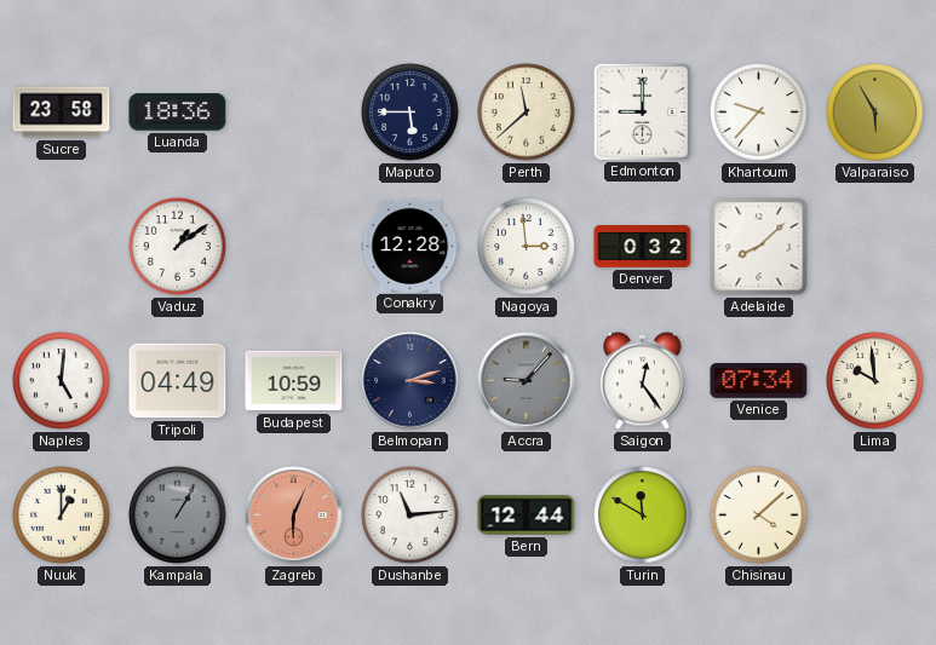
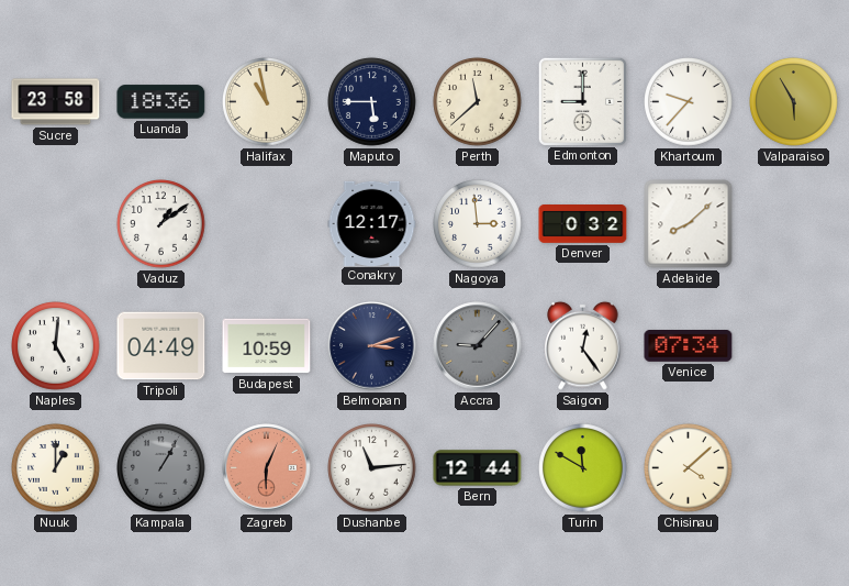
Halifax: none -> 10:58 (267, 102)
Conakry: 12:28 -> 12:17 (372, 223)
Lima: 9:59 -> none (875, 381)
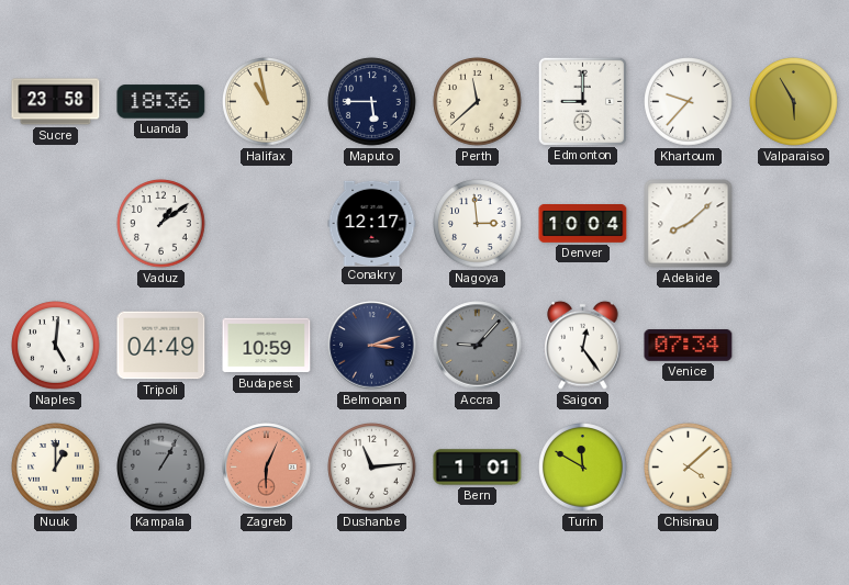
Denver: 0:32 -> 10:04 (583, 224)
Bern: 12:44 -> 1:01 (478, 468)
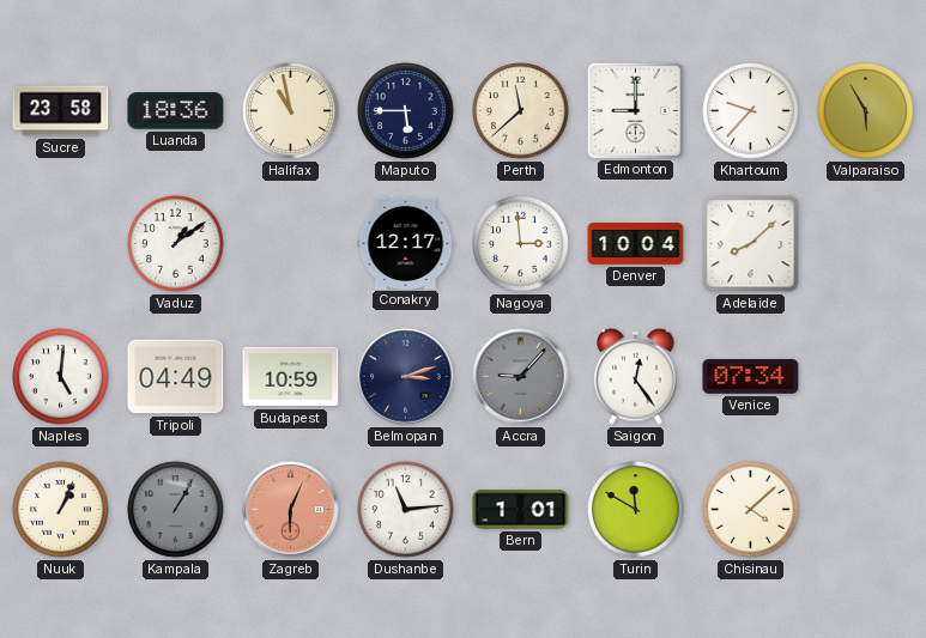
Nuuk: 1:00 -> 1:04 (61, 510)
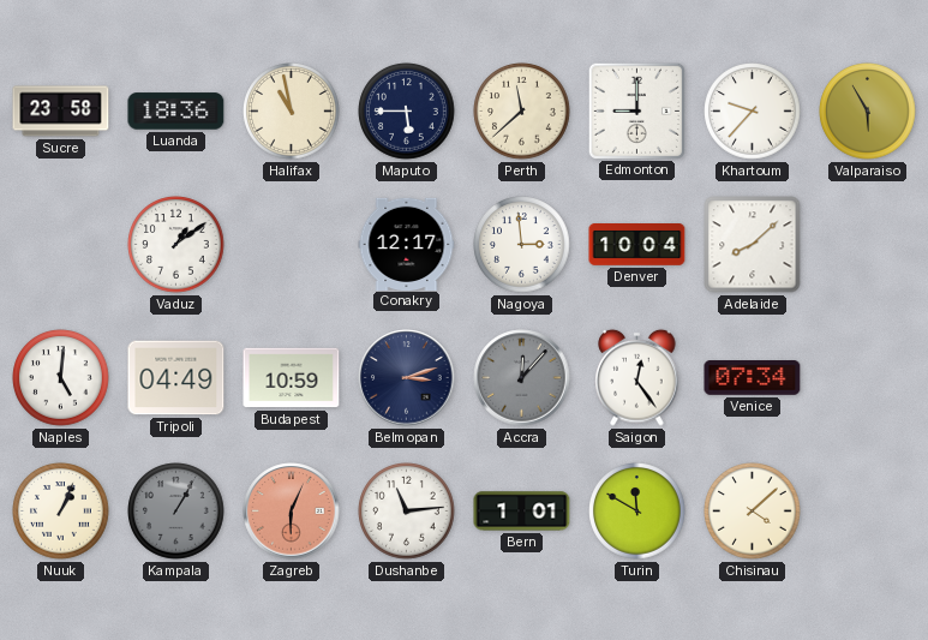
Accra: 9:07 -> 12:07 (522, 378)
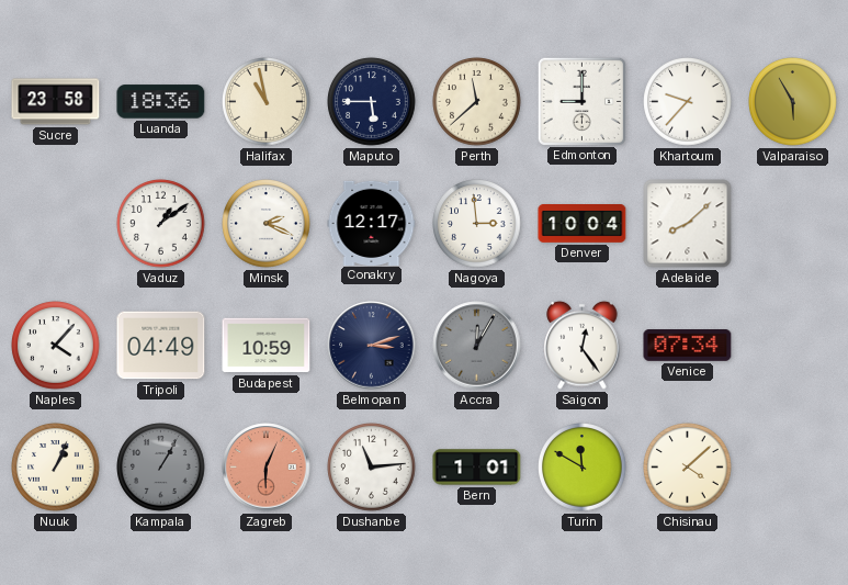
Minsk: none -> 2:19 (267, 224)
Naples: 5:01 -> 4:07 (56, 346)
Accra: 12:07 -> 12:05 (477, 346)
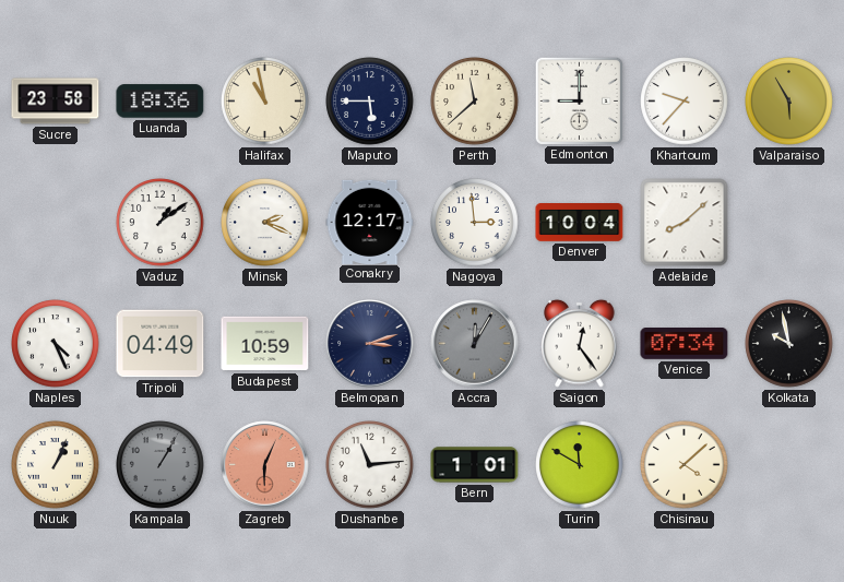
Naples: 4:07 -> 4:26 (56, 344)
Kolkata: none -> 9:58 (789, 344)
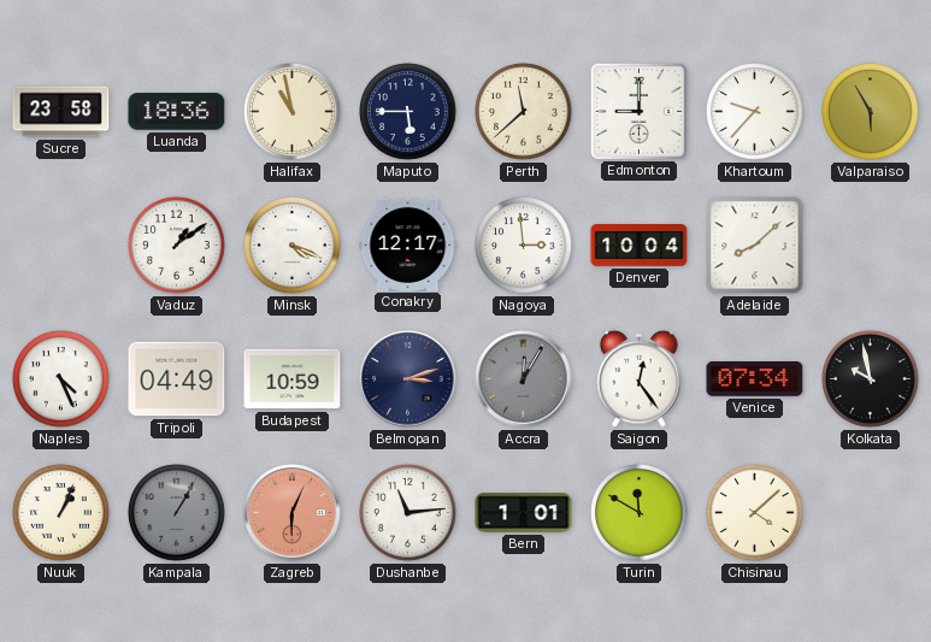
Minsk: 2:19 -> 4:19 (293, 246)
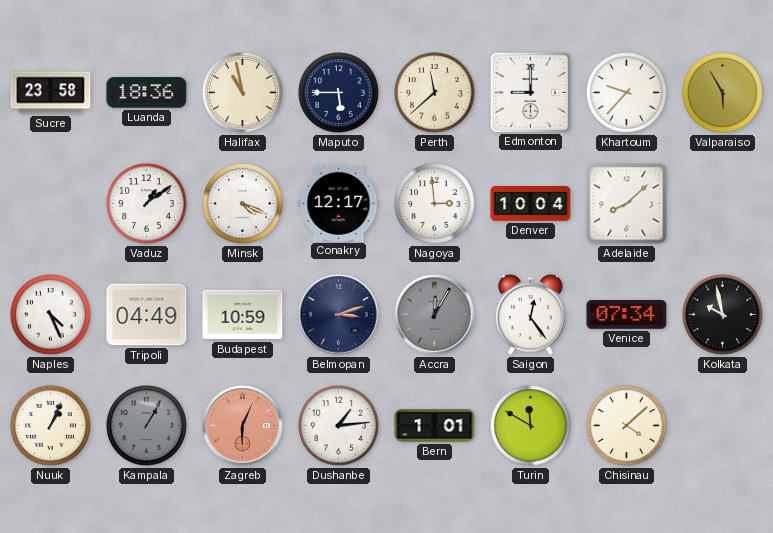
Dushanbe: 11:14 -> 1:14 (339, 426)
